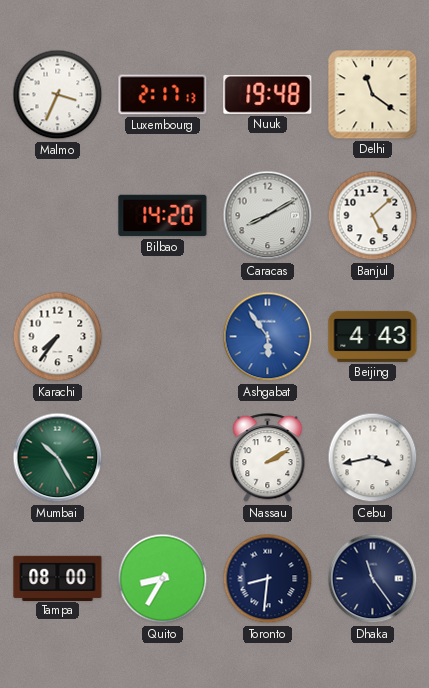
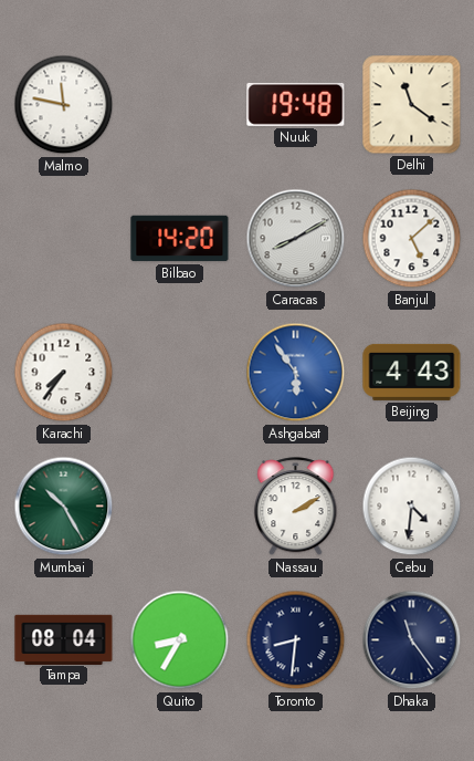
Malmo: 3:34 -> 11:47 (64, 105)
Luxembourg: 2:17 -> none (163, 95)
Cebu: 3:43 -> 4:31 (412, 507)
Tampa: 08:00 -> 08:04 (64, 639)
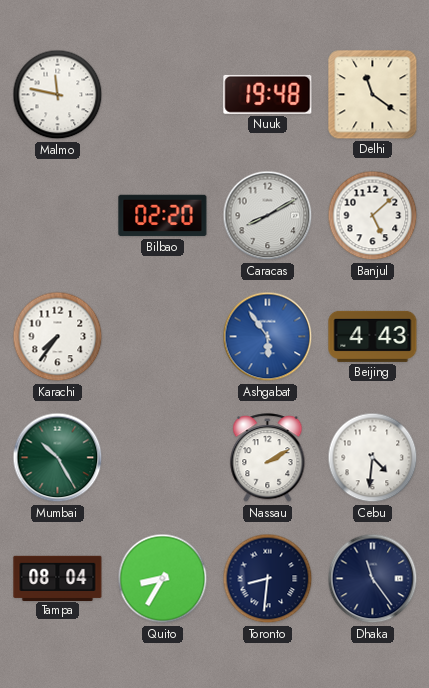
Bilbao: 14:20 -> 02:20 (163, 216)
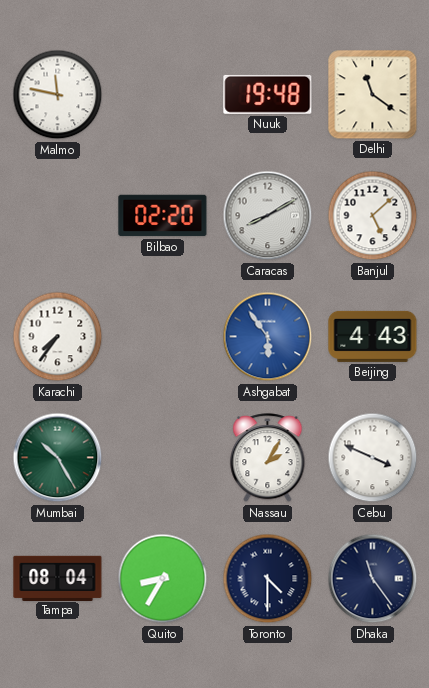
Nassau: 2:10 -> 2:05 (268, 458)
Cebu: 4:31 -> 3:49 (373, 458)
Toronto: 8:31 -> 4:30 (268, 579)
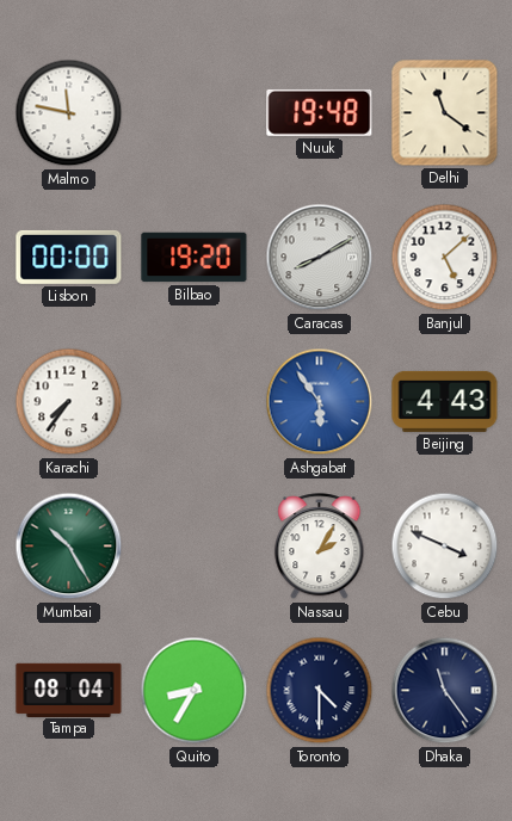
Lisbon: none -> 00:00 (69, 257)
Bilbao: 02:20 -> 19:20 (195, 258)
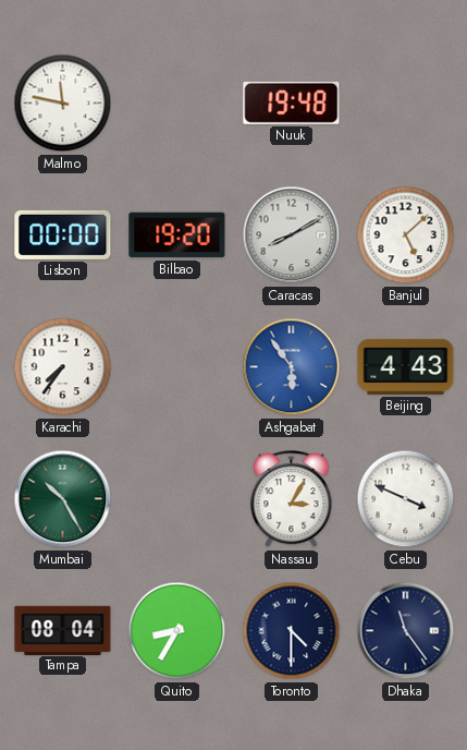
Delhi: 11:21 -> none (445, 113)
Nassau: 2:05 -> 3:05 (292, 499)
